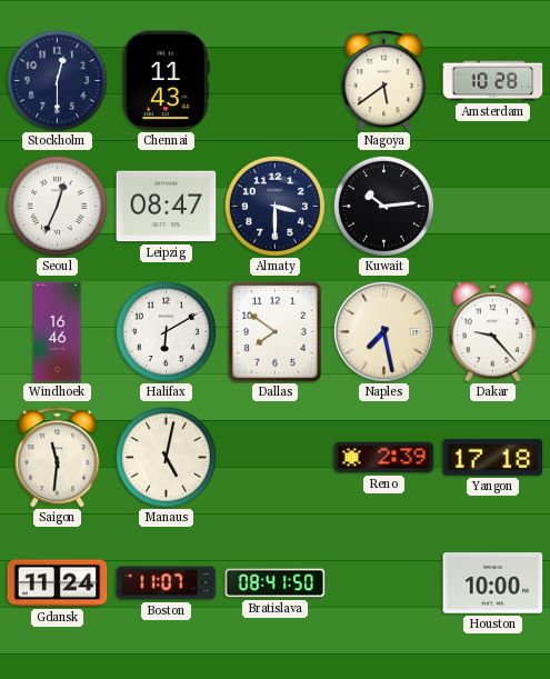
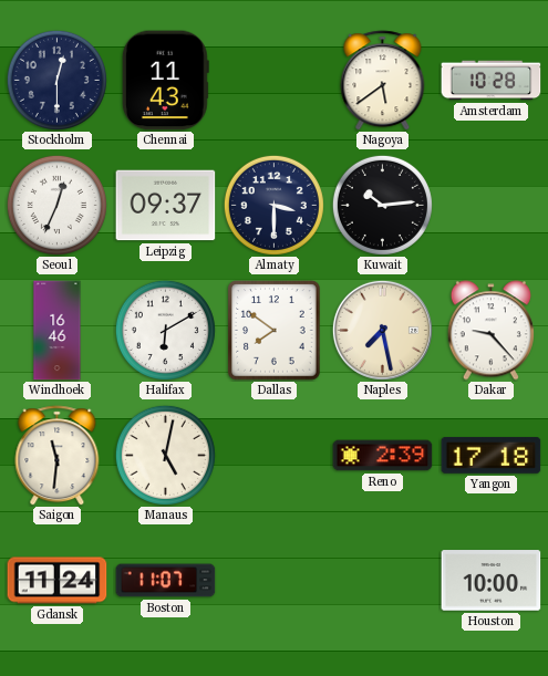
Leipzig: 08:47 -> 09:37 (166, 206)
Bratislava: 08:41 -> none (276, 583)
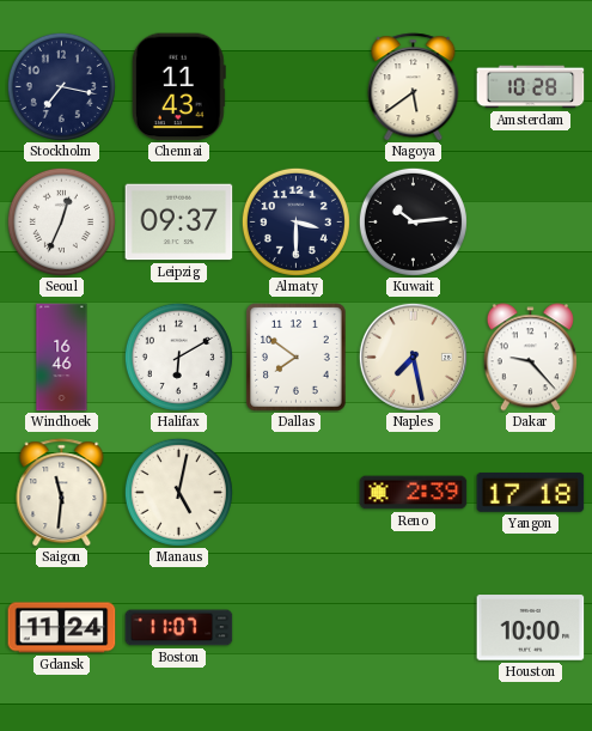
Stockholm: 12:30 -> 7:17 (61, 86)
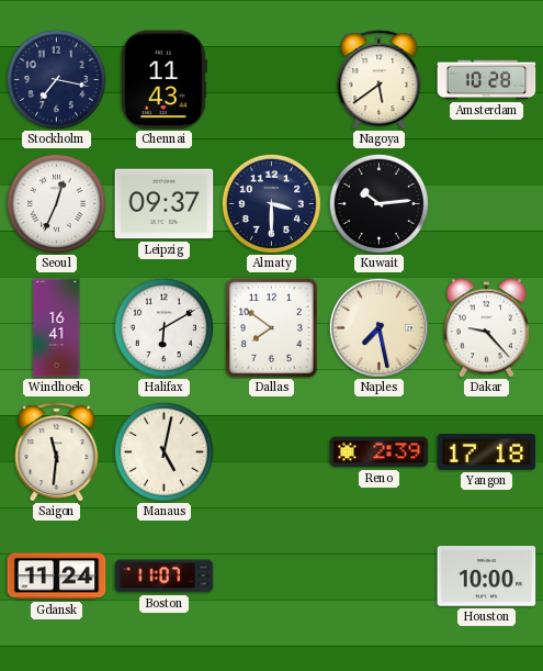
Windhoek: 16:46 -> 16:41 (57, 328)
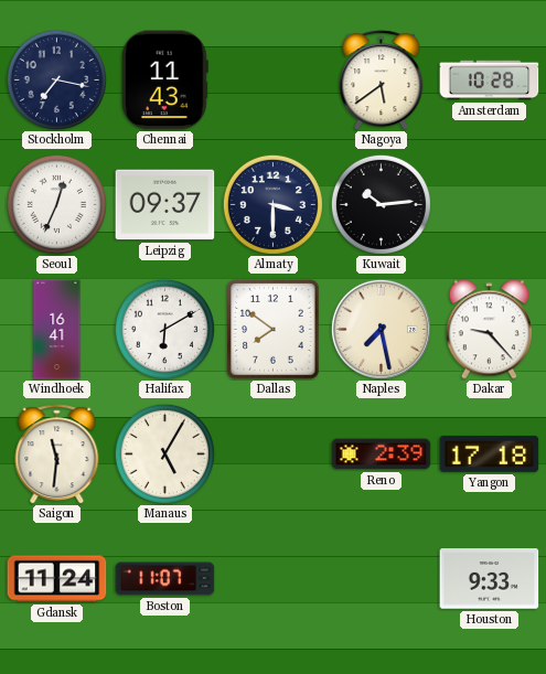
Manaus: 5:02 -> 5:05 (164, 453)
Houston: 10:00 -> 9:33 (490, 579)
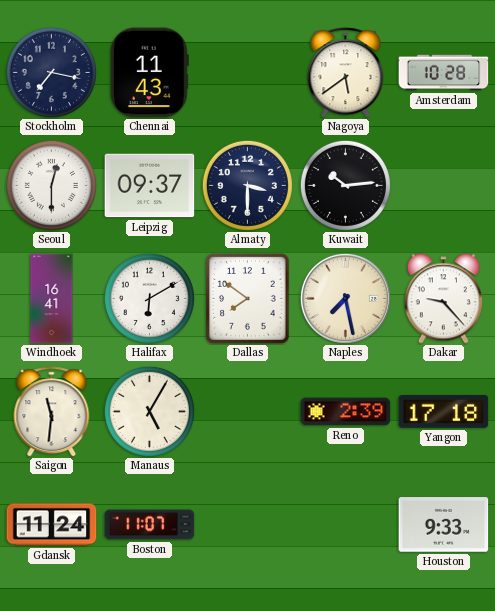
Seoul: 12:34 -> 12:30 (51, 185)
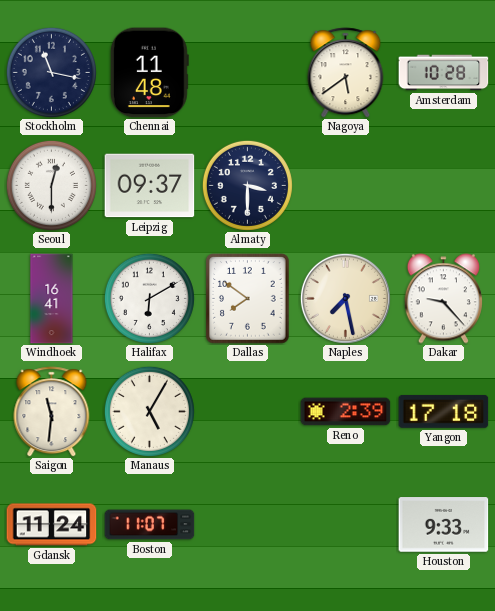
Stockholm: 7:17 -> 11:17 (51, 72)
Chennai: 11:43 -> 11:48 (149, 73)
Kuwait: 10:14 -> none (345, 185)
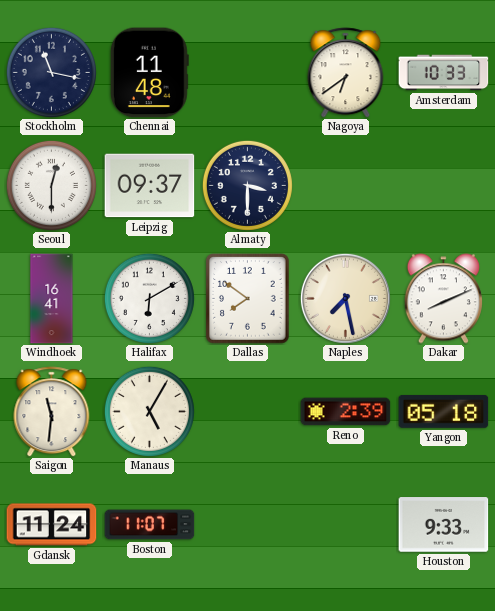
Nagoya: 5:39 -> 6:39 (346, 73)
Amsterdam: 10:28 -> 10:33 (444, 73)
Dakar: 9:23 -> 8:11 (443, 299)
Yangon: 17:18 -> 05:18 (444, 411)
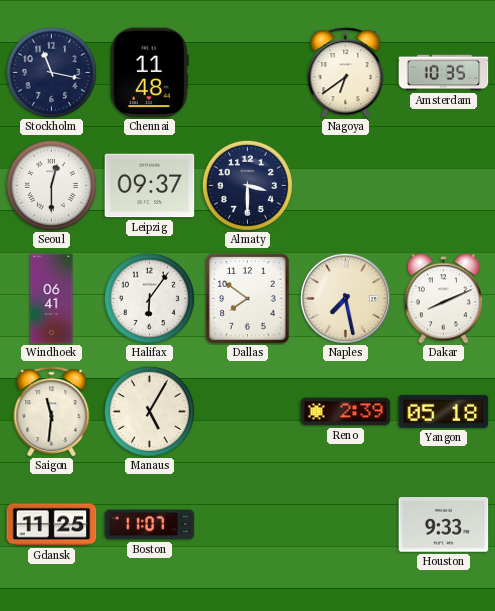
Amsterdam: 10:33 -> 10:35 (444, 73)
Windhoek: 16:41 -> 06:41 (52, 299)
Halifax: 6:10 -> 6:06 (149, 298)
Gdansk: 11:24 -> 11:25 (52, 525)
